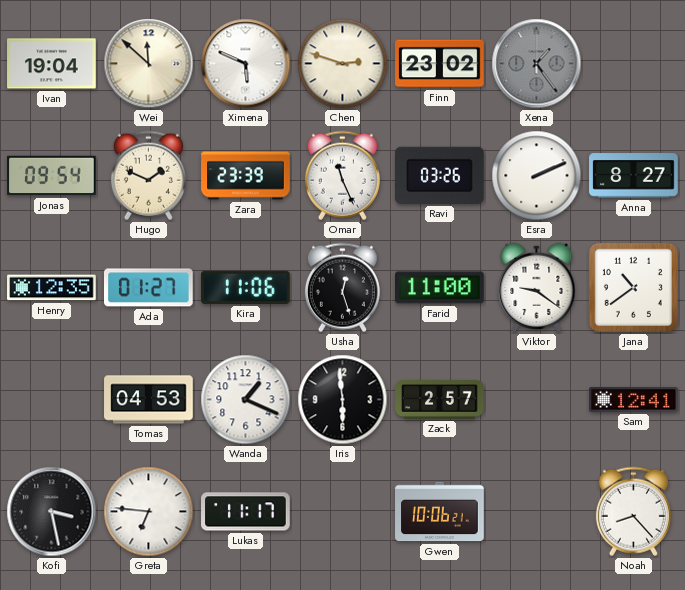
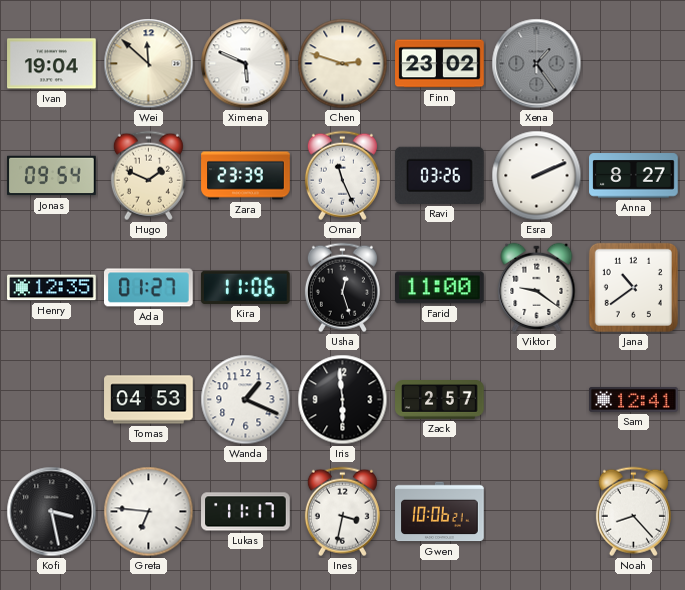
Ines: none -> 3:32 (342, 512)
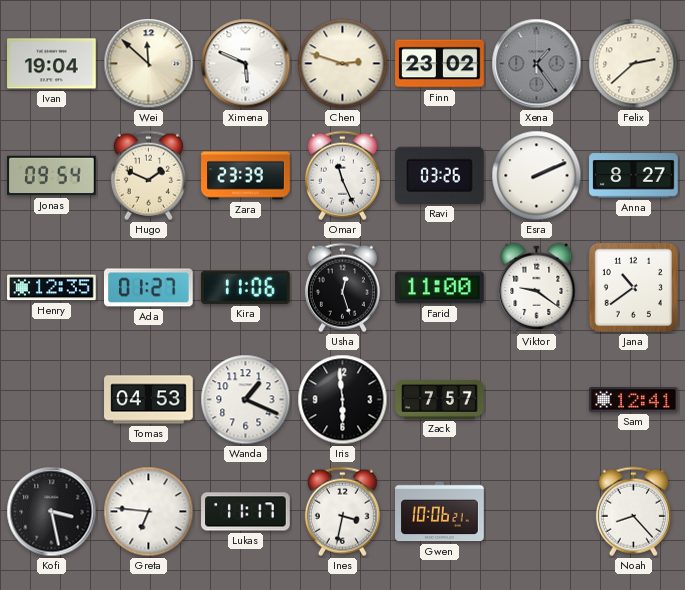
Felix: none -> 2:38 (634, 64)
Zack: 2:57 -> 7:57 (440, 400)
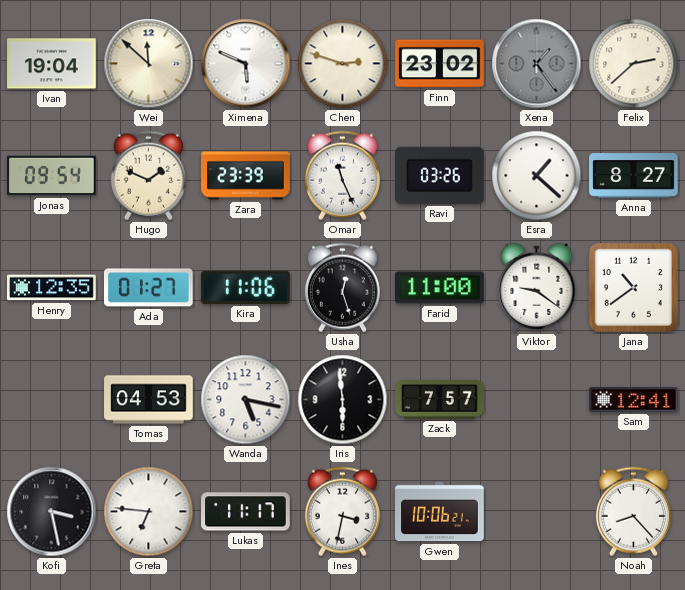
Esra: 2:11 -> 1:22 (537, 176)
Wanda: 1:19 -> 5:17 (246, 400)
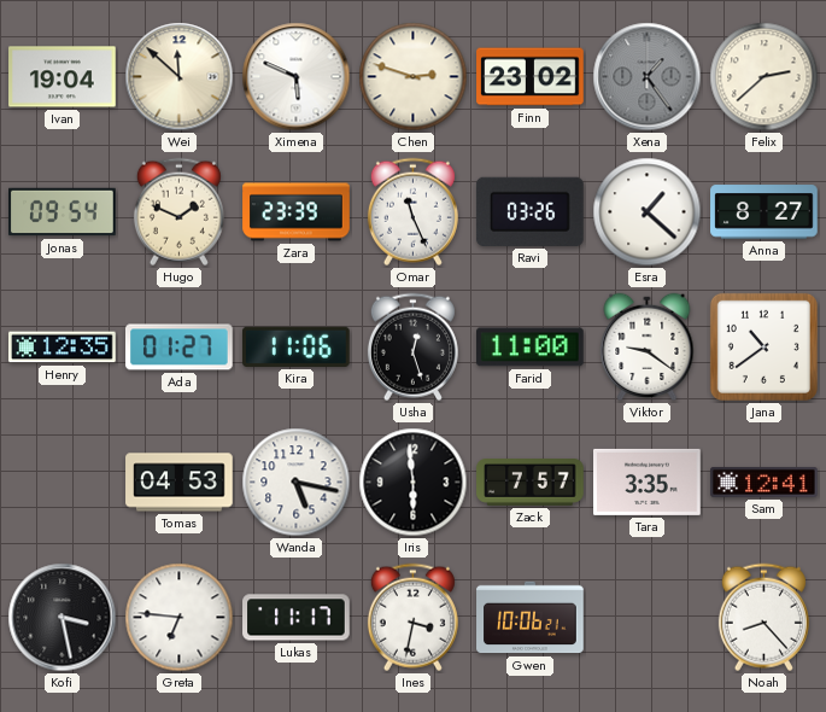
Tara: none -> 3:35 (648, 482)
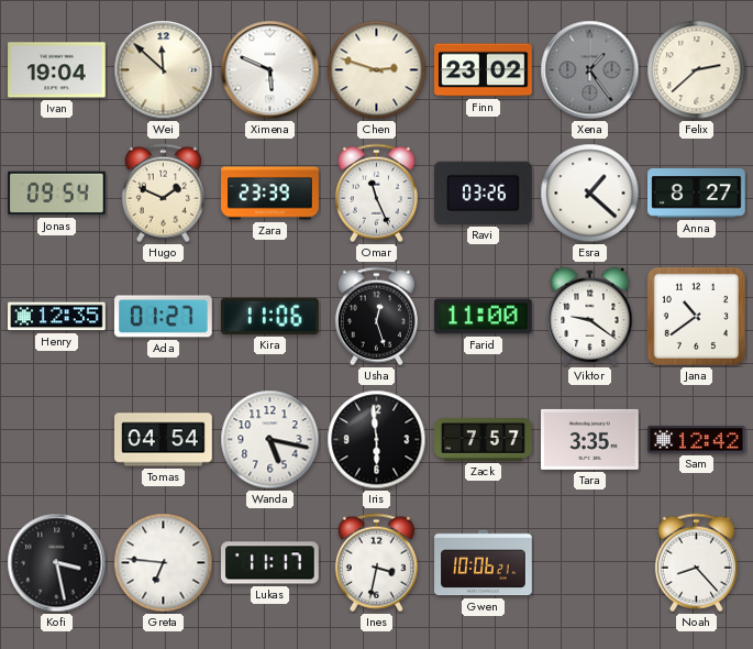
Tomas: 04:53 -> 04:54 (164, 440)
Sam: 12:41 -> 12:42 (697, 439)
